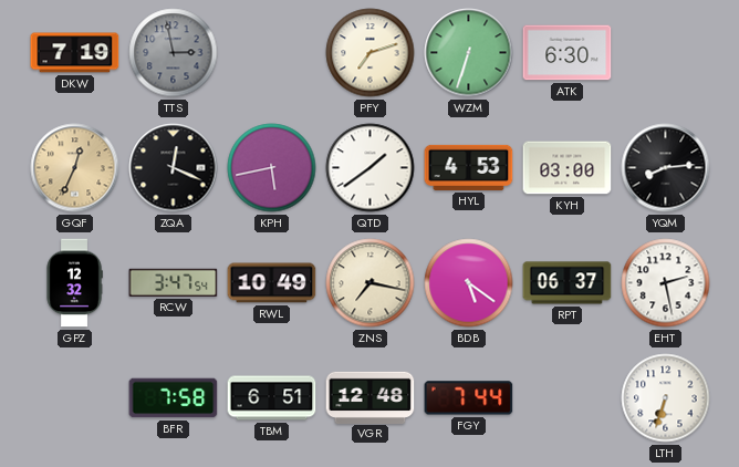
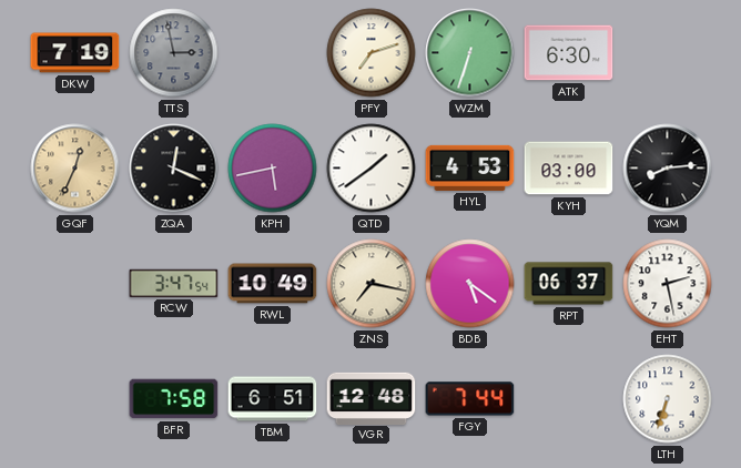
GPZ: 12:32 -> none (74, 283)
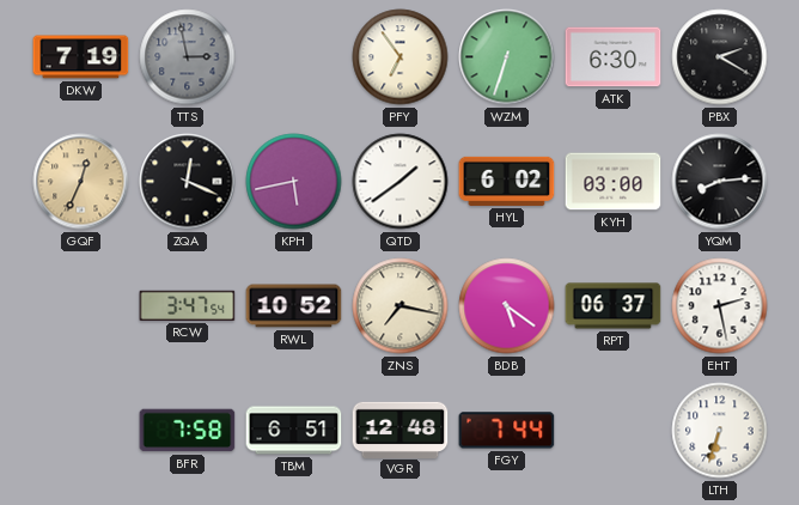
PFY: 7:12 -> 6:54 (401, 57)
PBX: none -> 2:20 (720, 57)
HYL: 4:53 -> 6:02 (507, 181)
RWL: 10:49 -> 10:52 (294, 306)
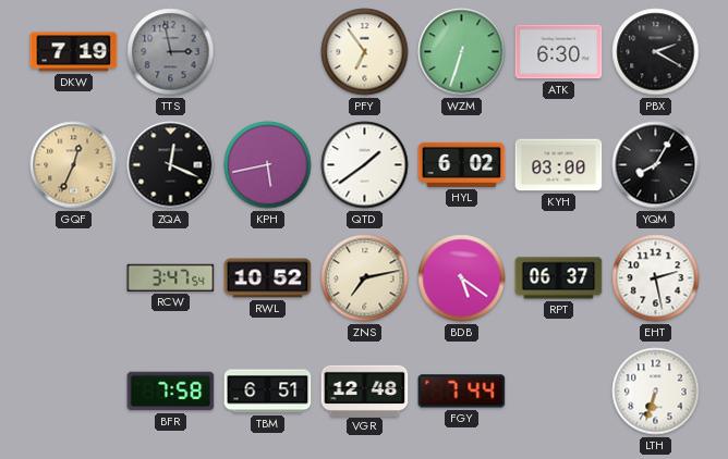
YQM: 8:14 -> 8:05 (656, 165)
ZNS: 7:17 -> 7:13 (365, 278)
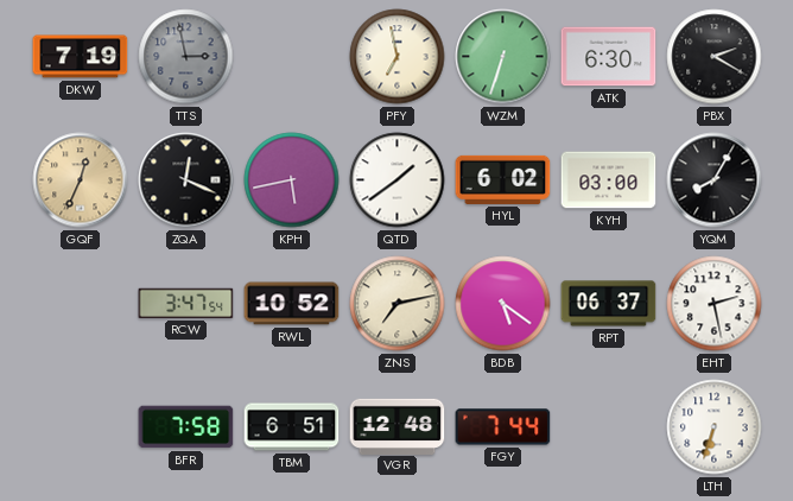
PFY: 6:54 -> 6:58 (398, 57)
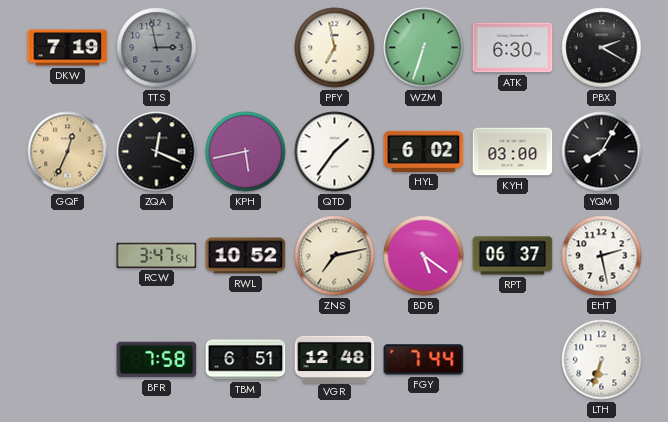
QTD: 1:39 -> 1:36 (335, 152)
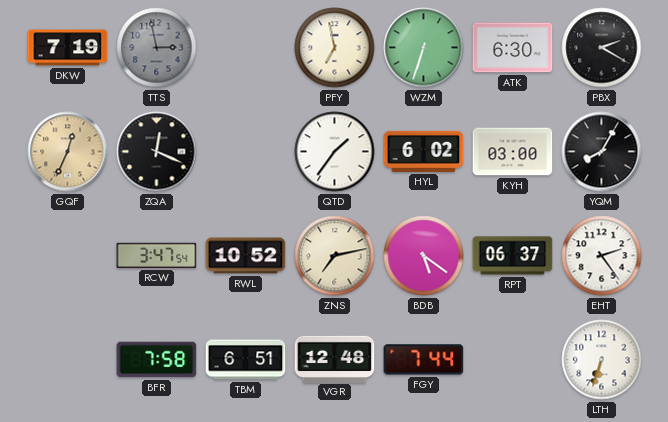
KPH: 5:43 -> none (246, 152)
EHT: 2:28 -> 2:24 (602, 256)
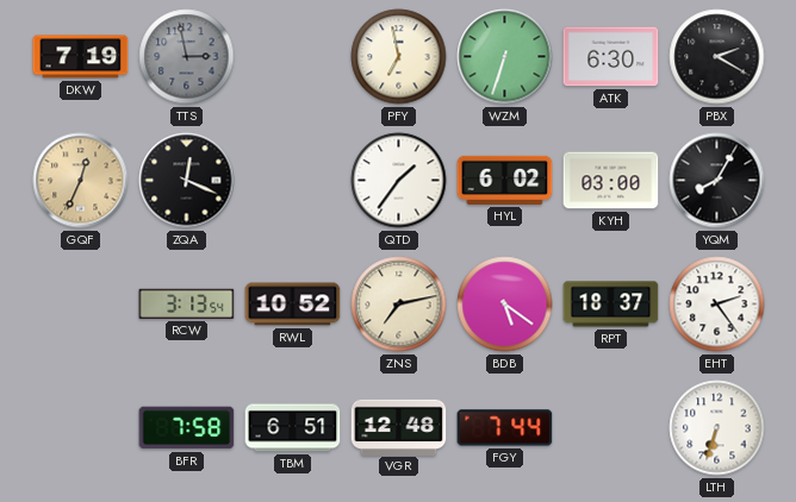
RCW: 3:47 -> 3:13 (187, 303)
RPT: 06:37 -> 18:37 (611, 305)
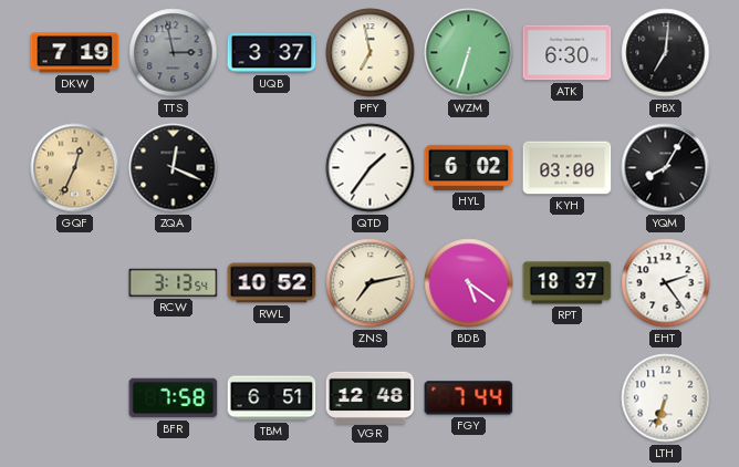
UQB: none -> 3:37 (272, 53)
PBX: 2:20 -> 7:01 (666, 53)
